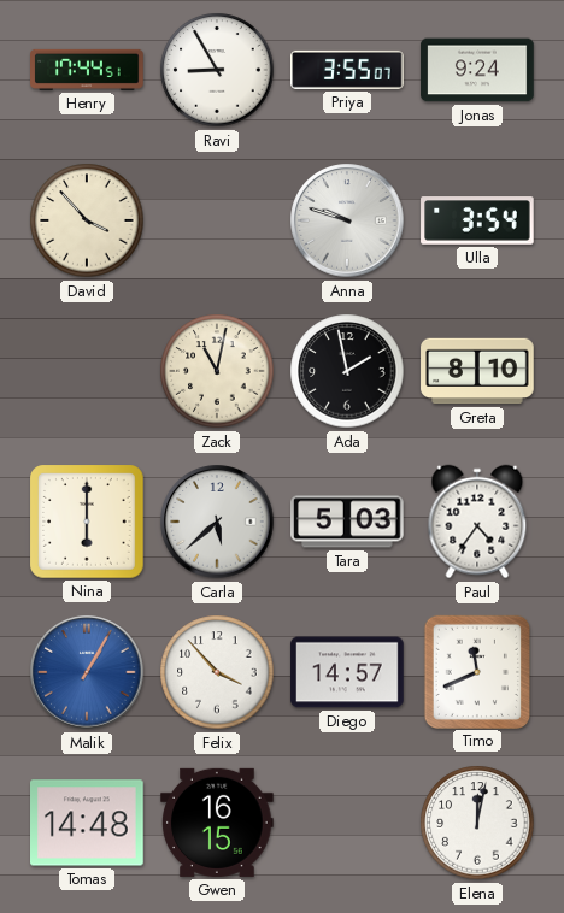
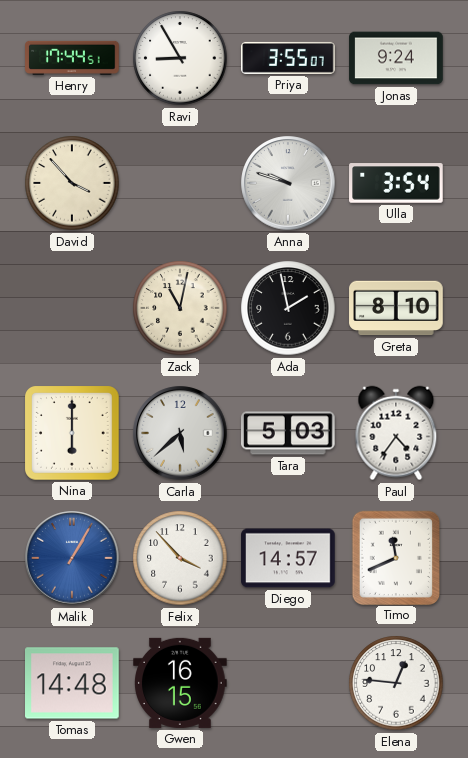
Elena: 12:02 -> 12:46 (396, 683)
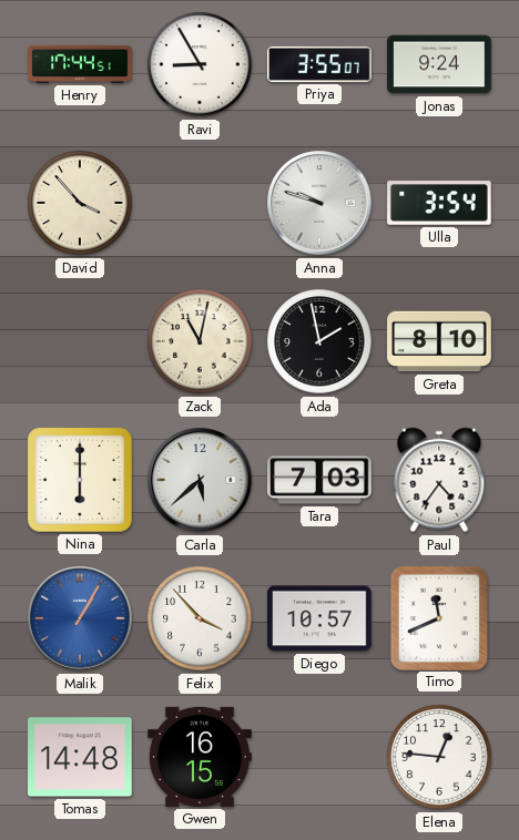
Tara: 5:03 -> 7:03 (319, 480)
Diego: 14:57 -> 10:57 (319, 618)
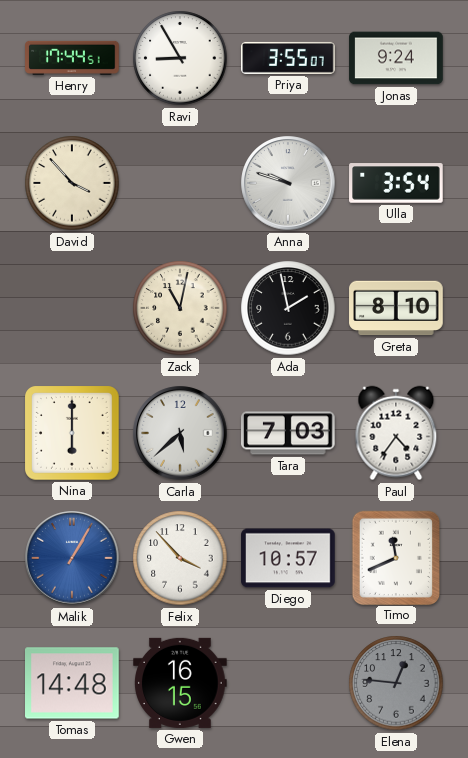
Elena dial: white -> grey (396, 683)
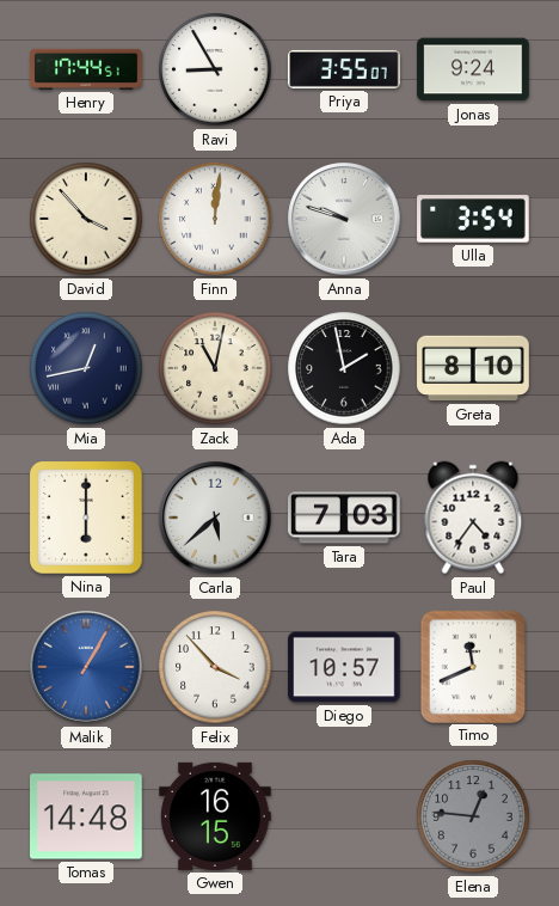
Finn: none -> 12:01 (215, 219)
Mia: none -> 12:43 (86, 368)
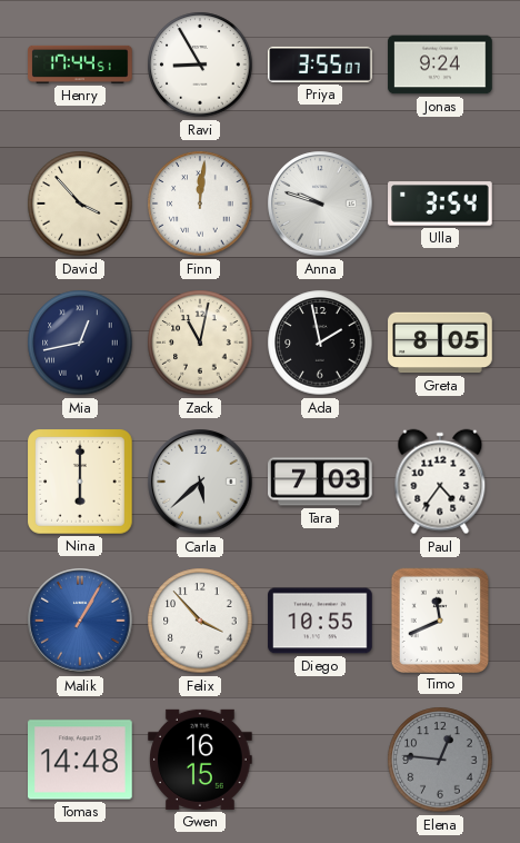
Greta: 8:10 -> 8:05 (440, 343)
Diego: 10:57 -> 10:55 (320, 621)
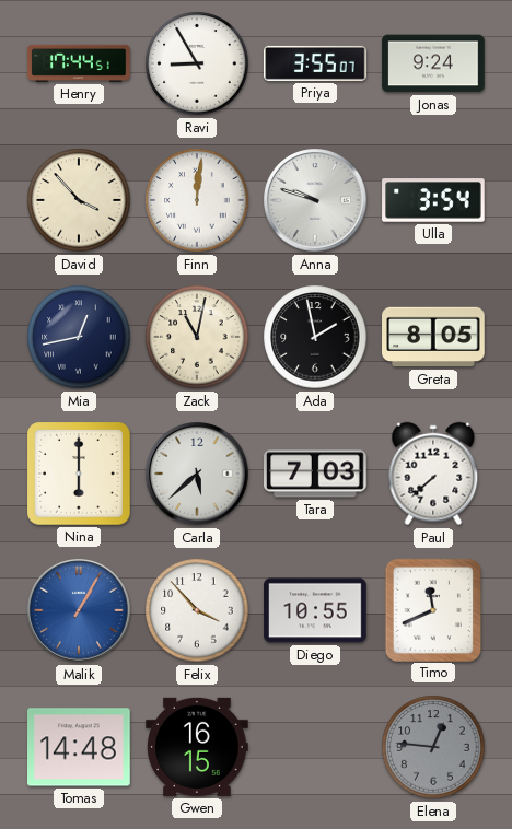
Paul: 4:36 -> 7:38 (433, 474)
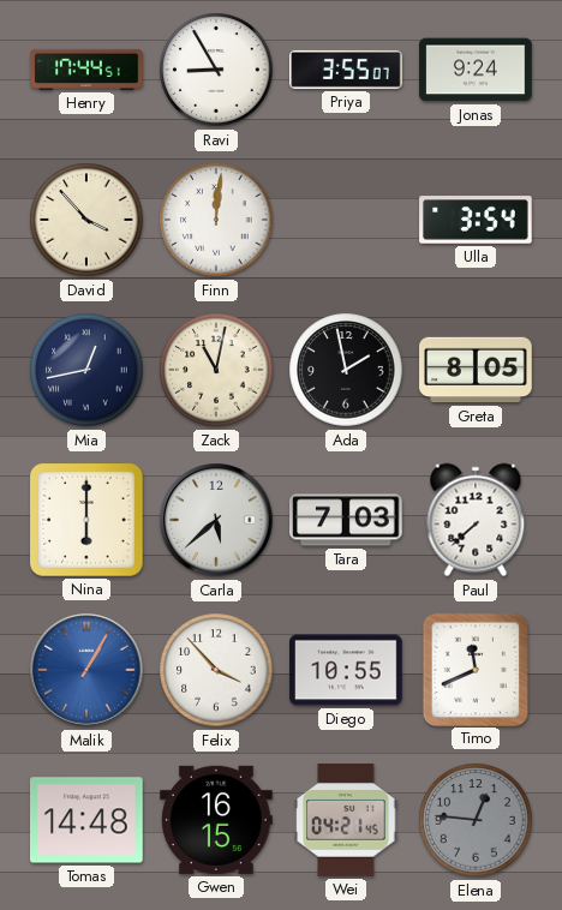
Anna: 9:48 -> none (315, 200)
Wei: none -> 04:21 (346, 820)
